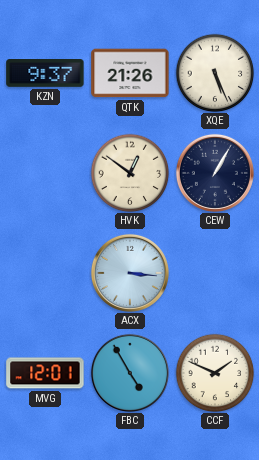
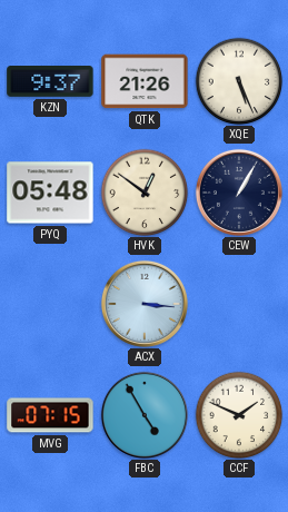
PYQ: none -> 05:48 (50, 193)
MVG: 12:01 -> 07:15 (50, 415)
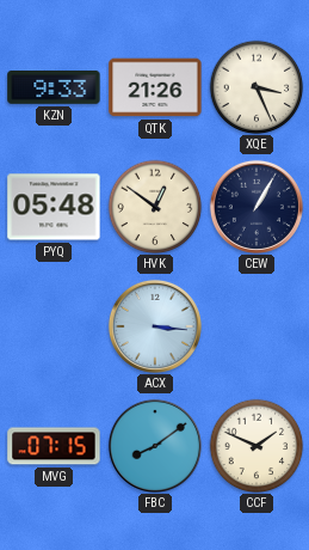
KZN: 9:37 -> 9:33 (54, 88)
XQE: 5:26 -> 3:26 (257, 87)
FBC: 4:55 -> 8:09 (155, 446)
